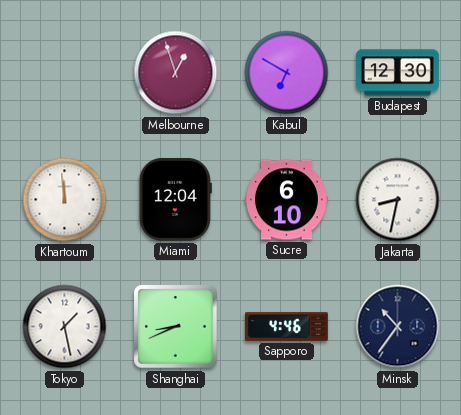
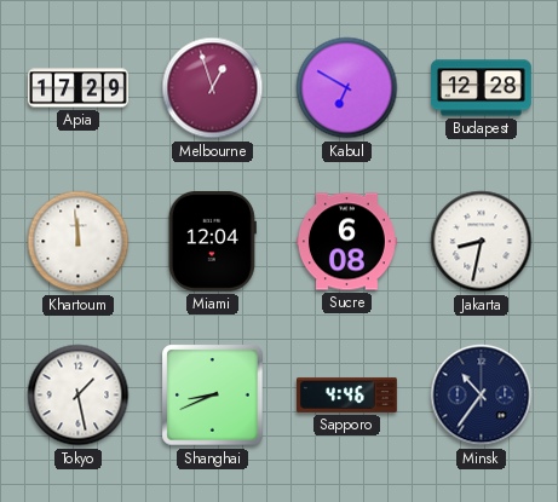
Apia: none -> 17:29 (77, 88)
Budapest: 12:30 -> 12:28 (481, 88)
Sucre: 6:10 -> 6:08 (346, 242)
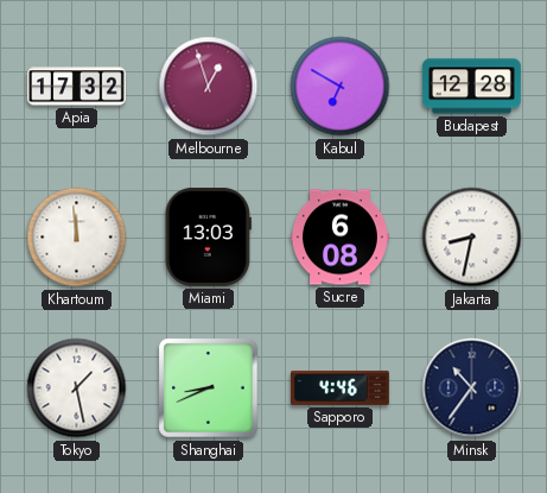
Apia: 17:29 -> 17:32 (76, 87)
Miami: 12:04 -> 13:03 (208, 236)
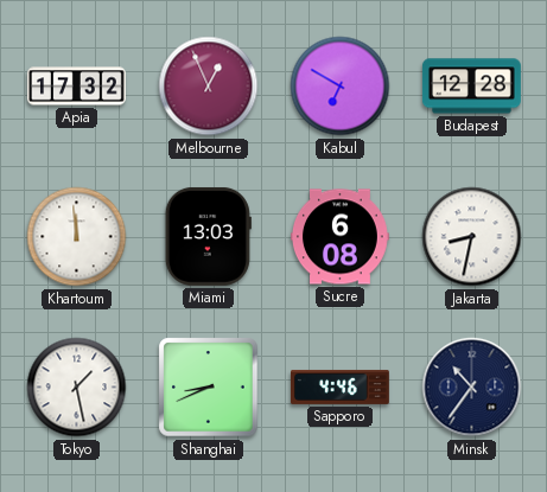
Melbourne: 12:57 -> 12:56 (209, 87)
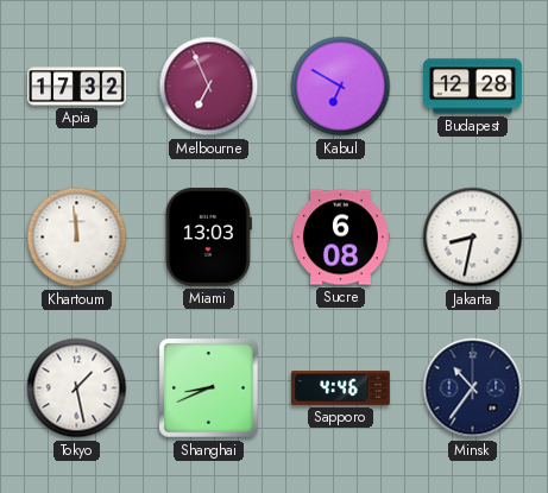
Melbourne: 12:56 -> 6:56 (209, 87)
